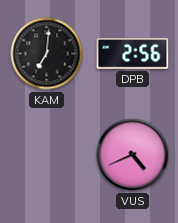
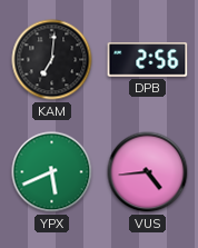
YPX: none -> 5:41 (52, 172)
VUS: 4:41 -> 4:44 (148, 172)
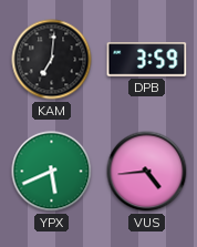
DPB: 2:56 -> 3:59 (147, 60)
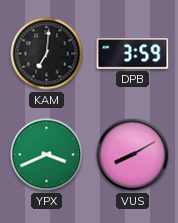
YPX: 5:41 -> 3:41 (47, 155)
VUS: 4:44 -> 8:10 (133, 155)
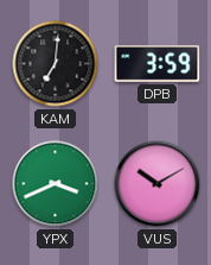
VUS: 8:10 -> 10:10 (158, 184)
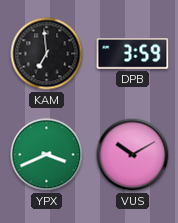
KAM: 7:01 -> 6:59 (47, 54)
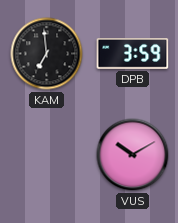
YPX: 3:41 -> none (47, 155)
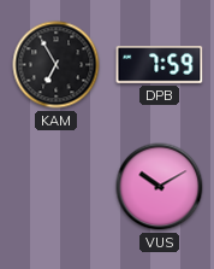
KAM: 6:59 -> 6:55 (57, 65)
DPB: 3:59 -> 7:59 (160, 65)
